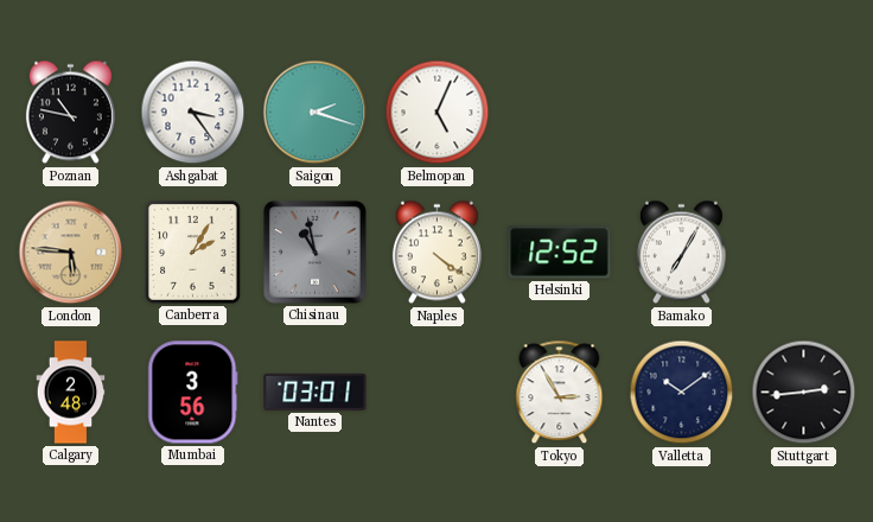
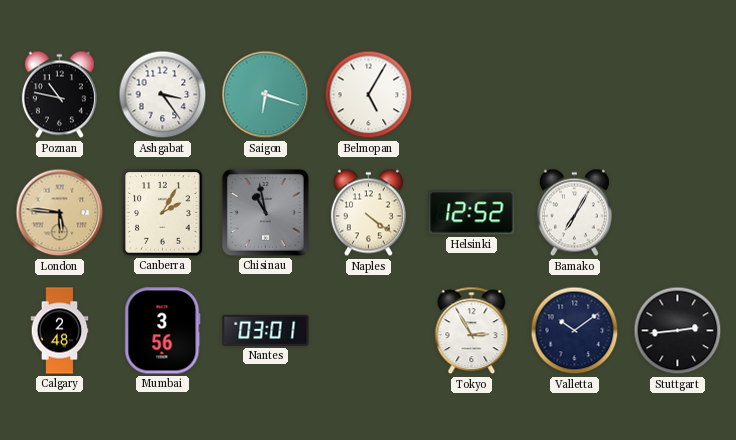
Saigon: 2:18 -> 6:18 (266, 95)
Belmopan: 5:04 -> 5:05 (369, 95)
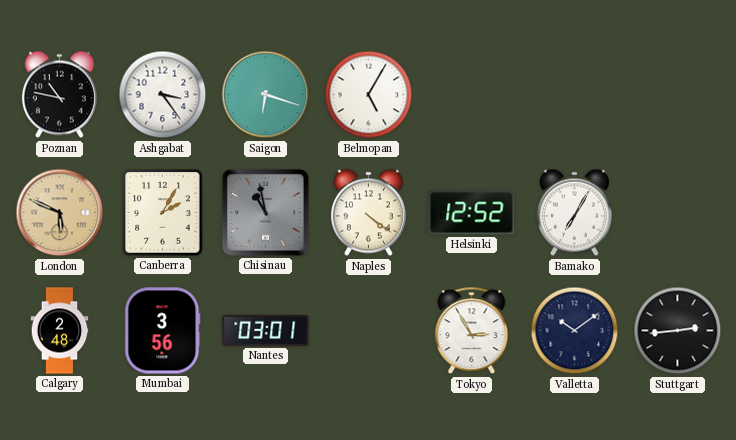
London: 5:46 -> 5:49 (60, 213)
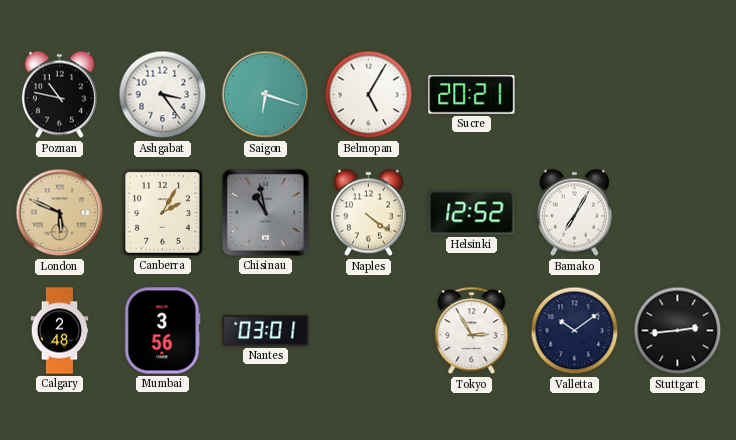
Sucre: none -> 20:21 (472, 95)
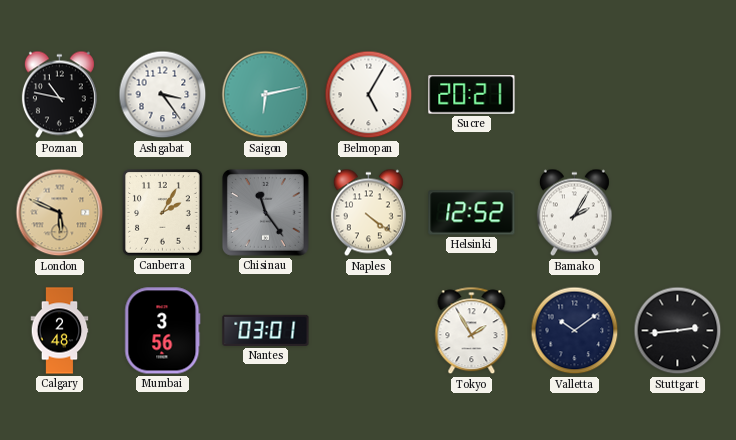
Saigon: 6:18 -> 6:13 (266, 95)
Chisinau: 10:58 -> 11:24 (265, 212)
Bamako: 7:05 -> 2:05 (574, 213)
Tokyo: 2:55 -> 1:55 (472, 331)
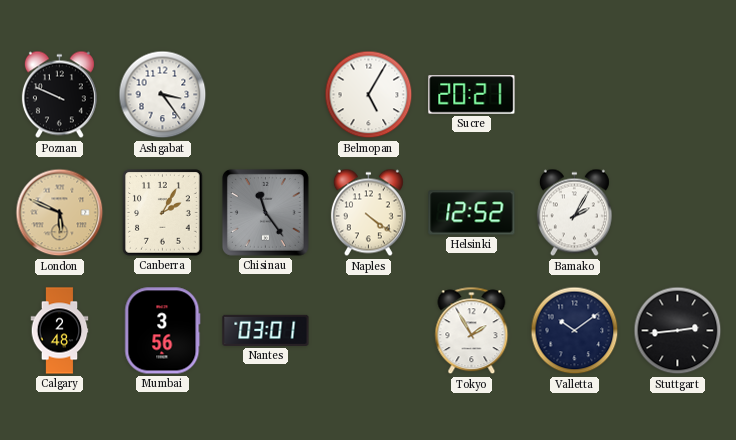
Poznan: 10:47 -> 9:49 (59, 95)
Saigon: 6:13 -> none (266, 95)
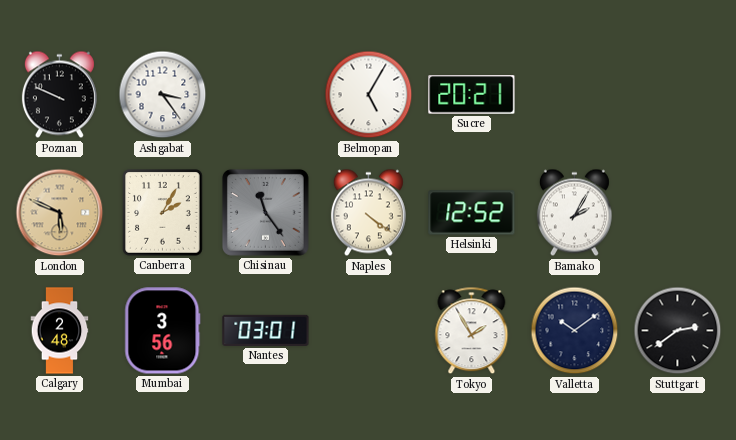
Stuttgart: 2:44 -> 2:39 (678, 331)
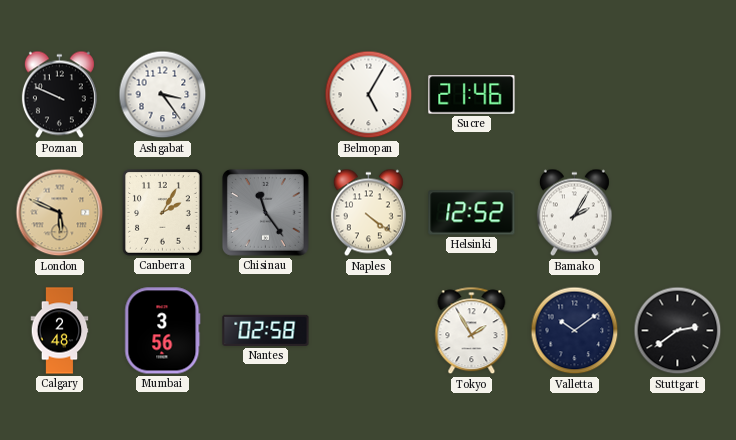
Sucre: 20:21 -> 21:46 (472, 95)
Nantes: 03:01 -> 02:58 (266, 330)
